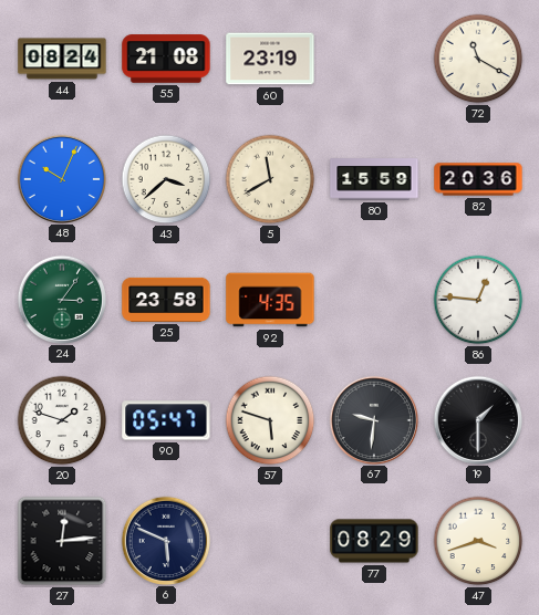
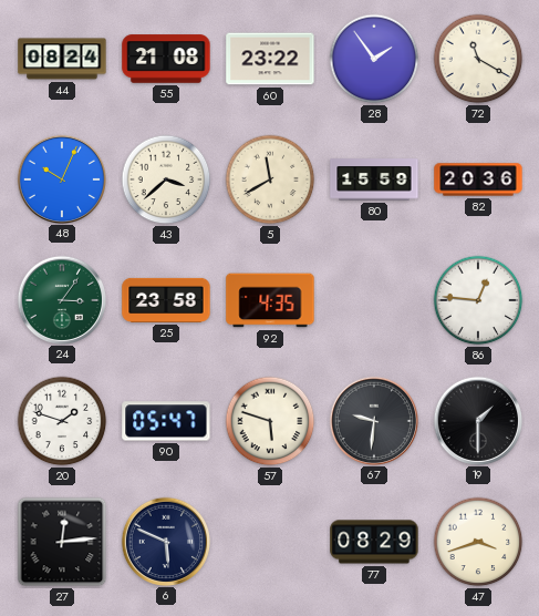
60: 23:19 -> 23:22 (270, 59)
28: none -> 1:54 (374, 59)
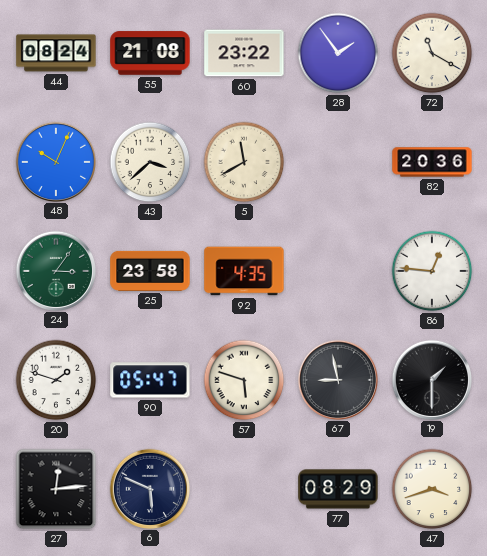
80: 15:59 -> none (374, 179)
67: 9:31 -> 8:58 (337, 379)
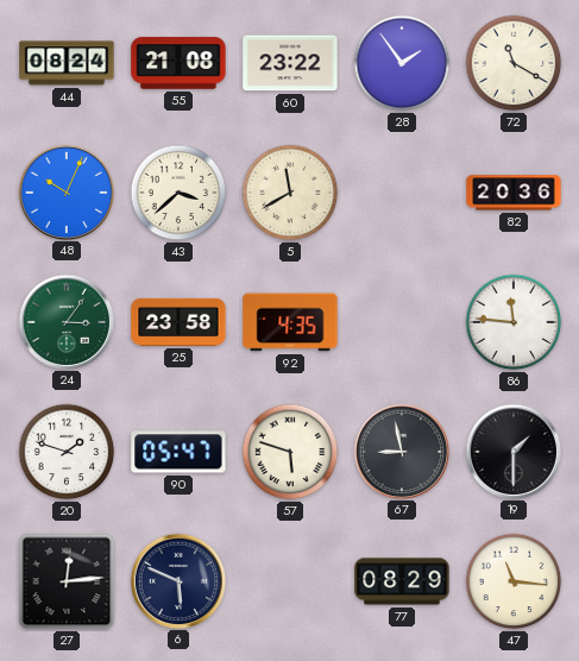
86: 12:46 -> 11:46 (514, 322)
47: 3:42 -> 11:16 (514, 581)
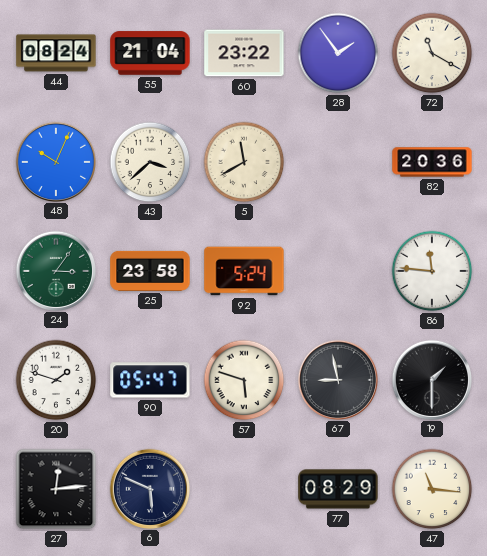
55: 21:08 -> 21:04 (150, 53)
92: 4:35 -> 5:24 (244, 271)
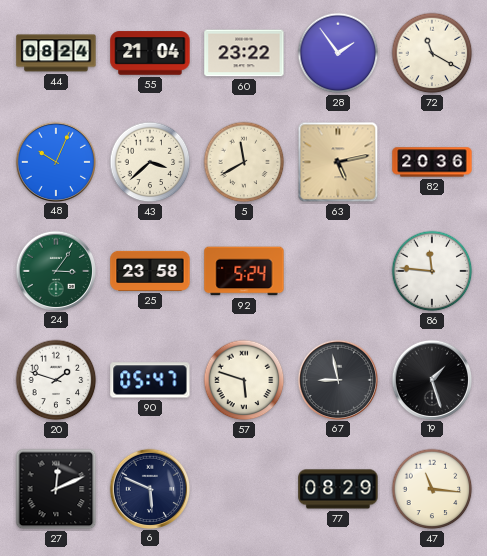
63: none -> 5:13 (338, 162)
19: 1:30 -> 1:27 (431, 379)
27: 12:14 -> 12:11 (56, 489)
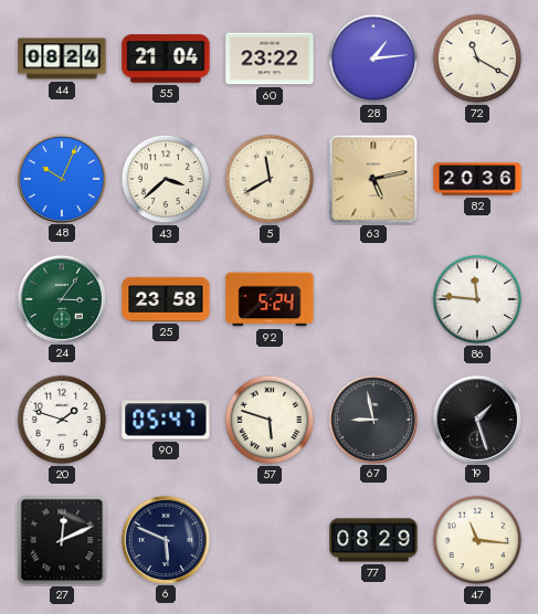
28: 1:54 -> 1:14 (373, 59)
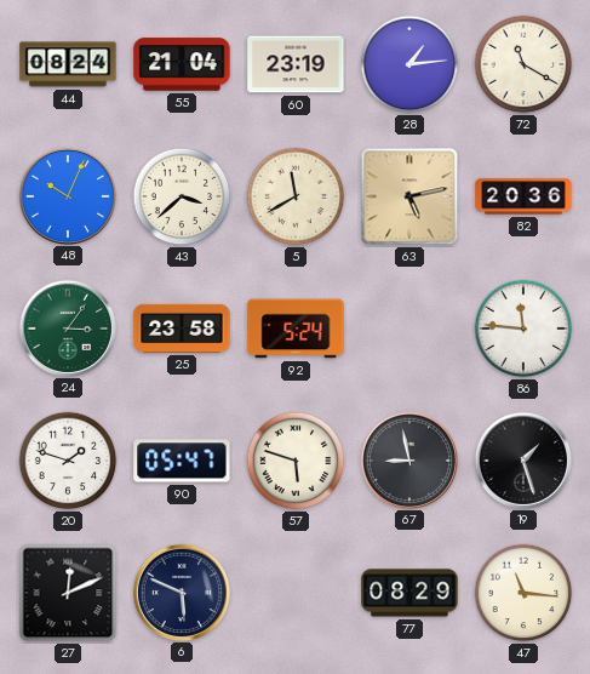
60: 23:22 -> 23:19 (296, 64)
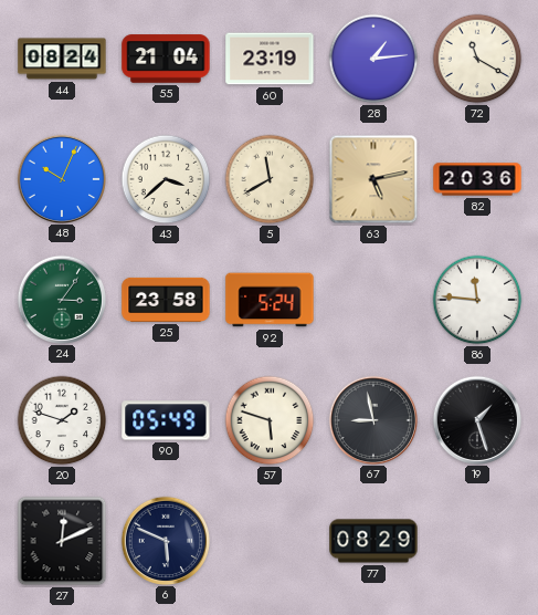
90: 05:47 -> 05:49 (166, 420)
47: 11:16 -> none (523, 593)
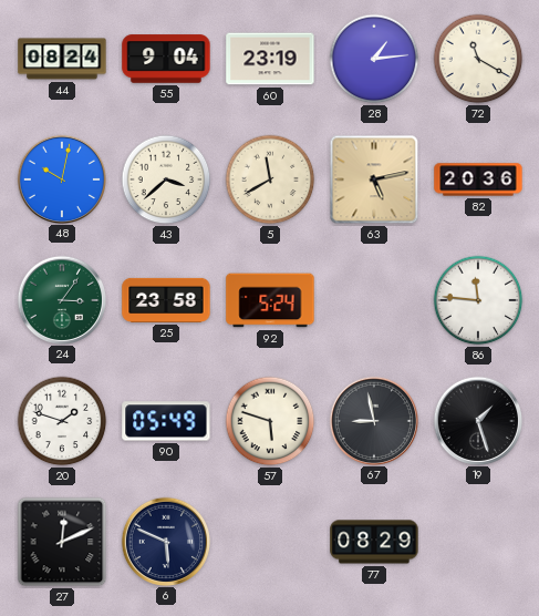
55: 21:04 -> 9:04 (166, 59)
48: 10:04 -> 10:02 (61, 178)
